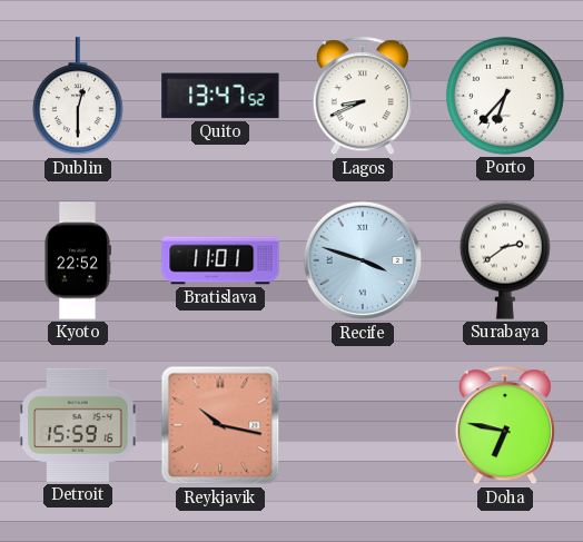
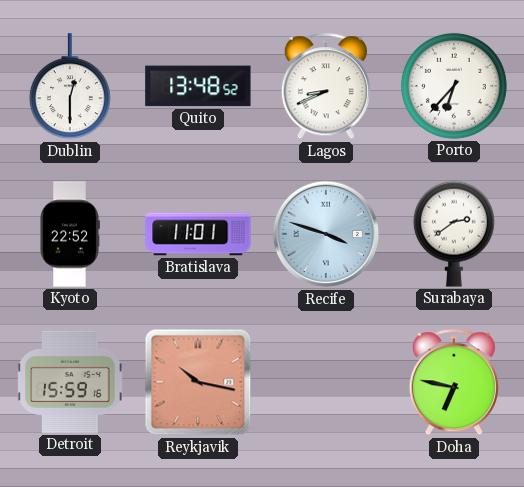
Quito: 13:47 -> 13:48 (198, 86)
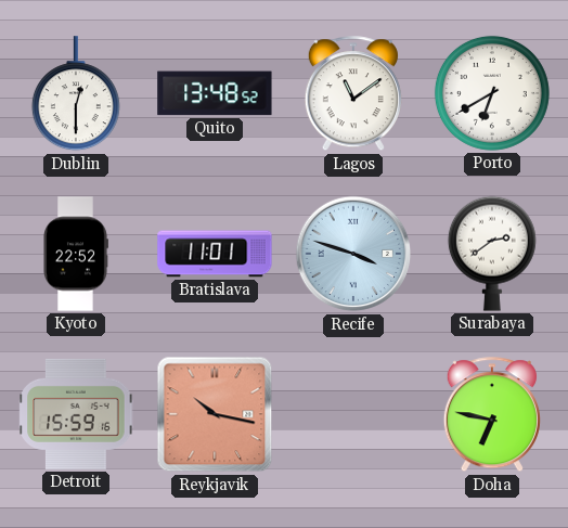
Lagos: 8:41 -> 11:09 (353, 94)
Porto: 6:37 -> 6:40 (492, 93)
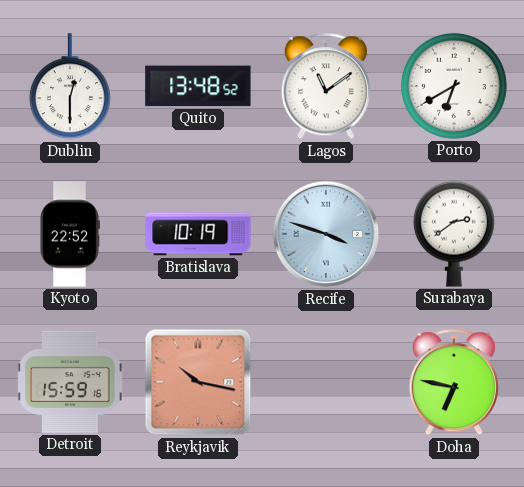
Bratislava: 11:01 -> 10:19 (198, 234)
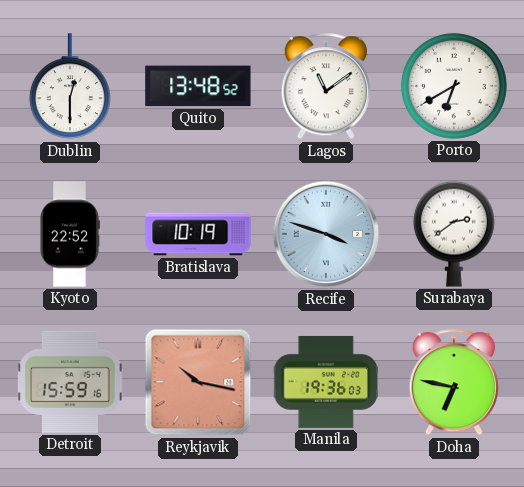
Manila: none -> 19:36 (325, 382)
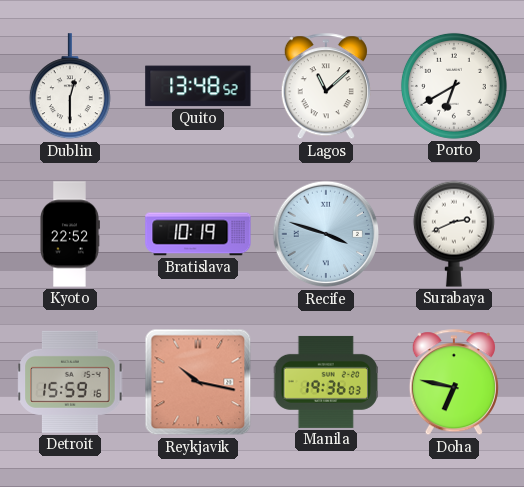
Lagos: 11:09 -> 11:08 (326, 87)
Surabaya: 2:39 -> 2:41 (454, 234)
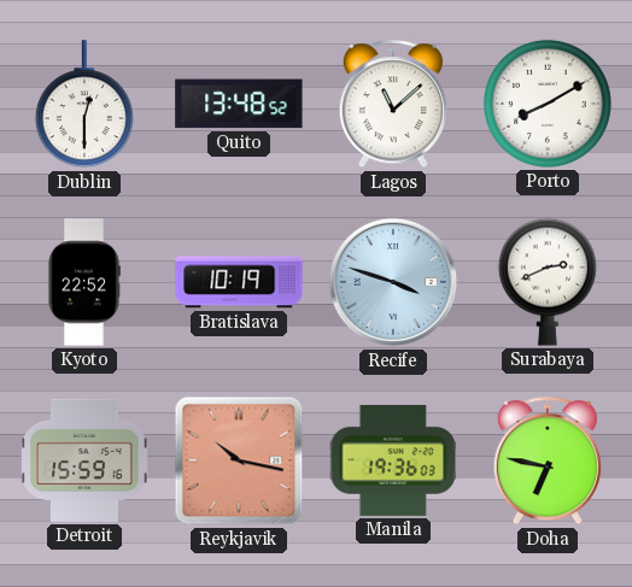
Porto: 6:40 -> 8:10 (548, 104)
